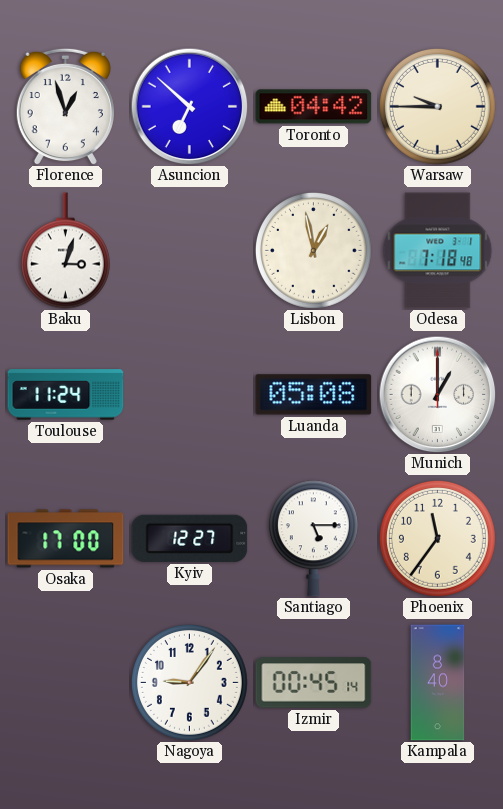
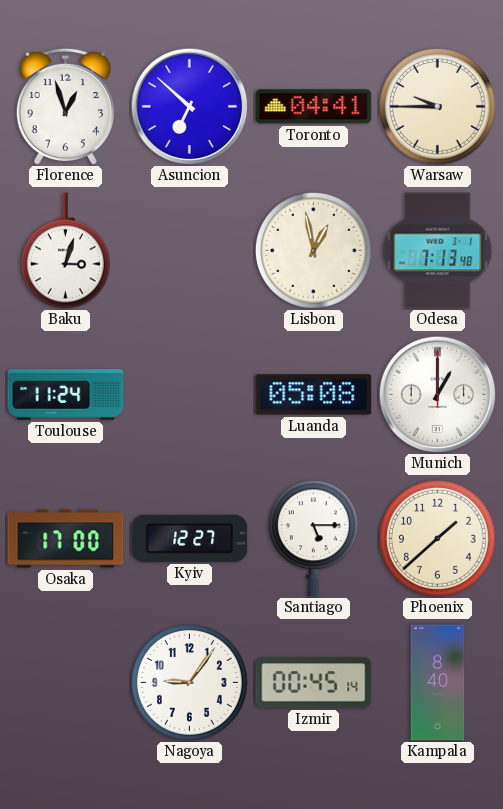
Toronto: 04:42 -> 04:41 (314, 107)
Odesa: 7:18 -> 7:13 (438, 251)
Phoenix: 11:36 -> 1:38 (437, 538)
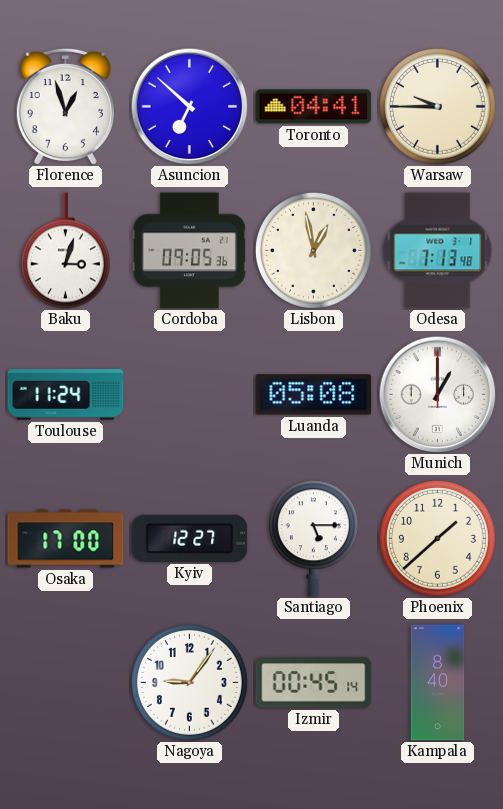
Cordoba: none -> 09:05 (189, 251)
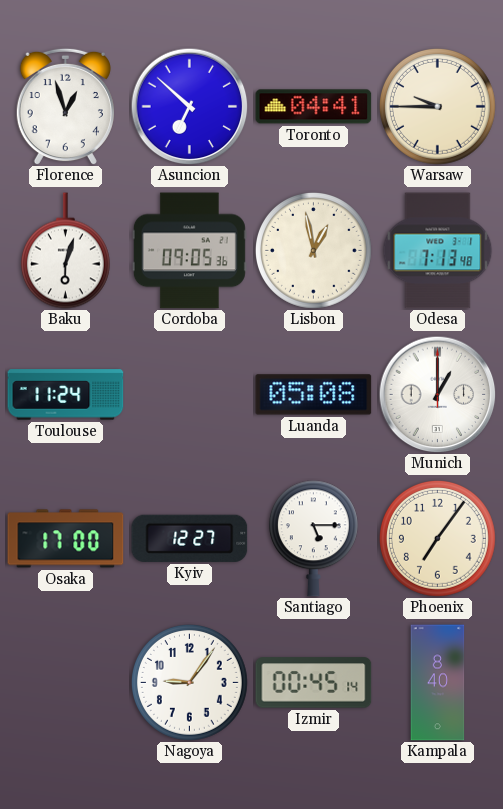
Baku: 3:03 -> 6:03 (65, 251)
Phoenix: 1:38 -> 7:06 (437, 538)
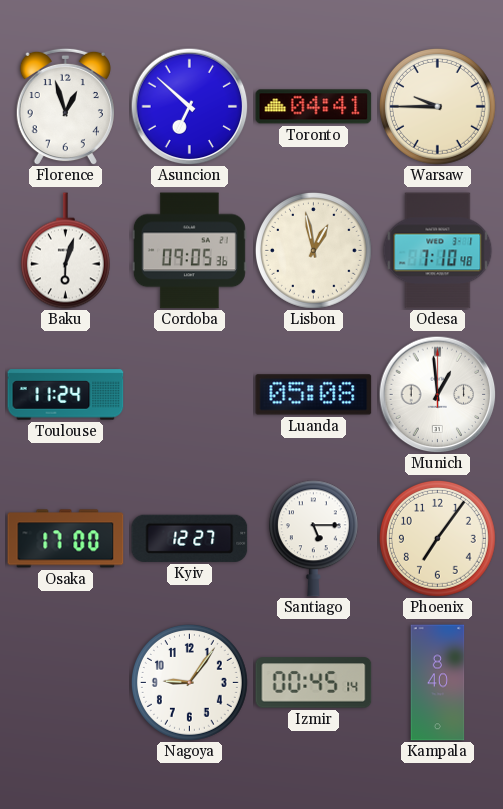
Odesa: 7:13 -> 7:10 (438, 251)
Munich: 1:00 -> 12:59 (437, 394)
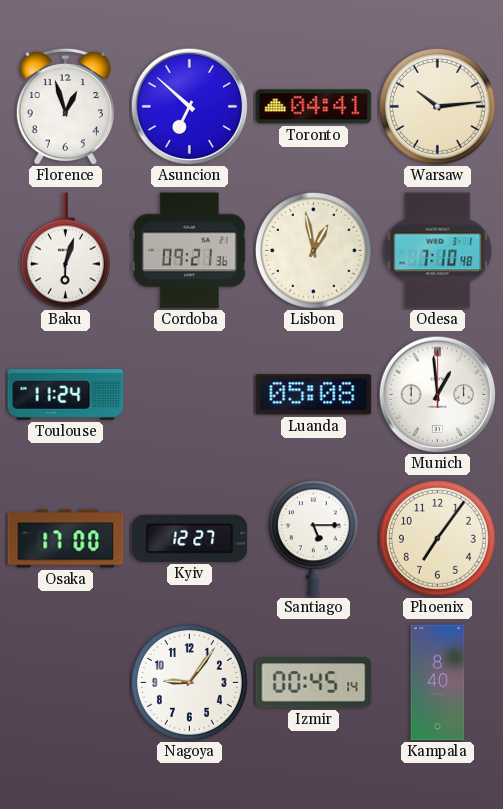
Warsaw: 9:45 -> 10:14 (437, 106)
Cordoba: 09:05 -> 09:21 (189, 251)
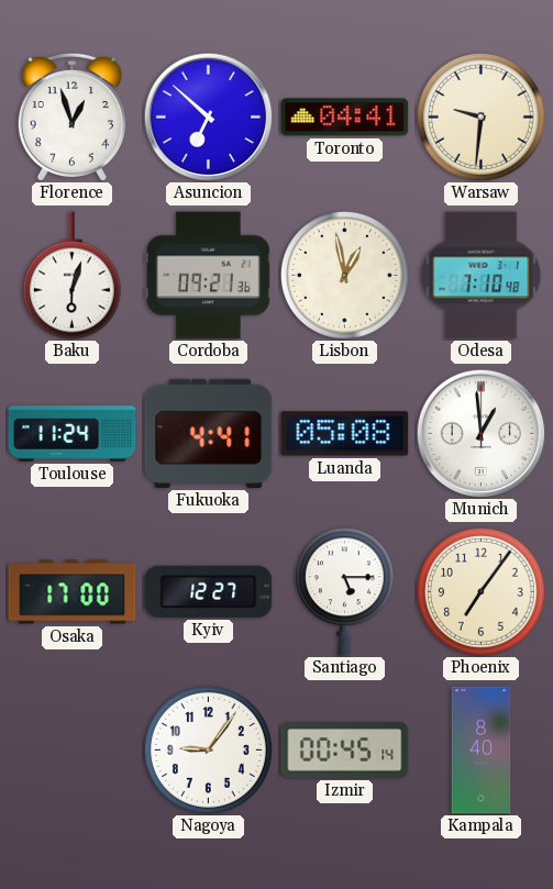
Warsaw: 10:14 -> 9:31 (480, 116)
Fukuoka: none -> 4:41 (209, 433)
